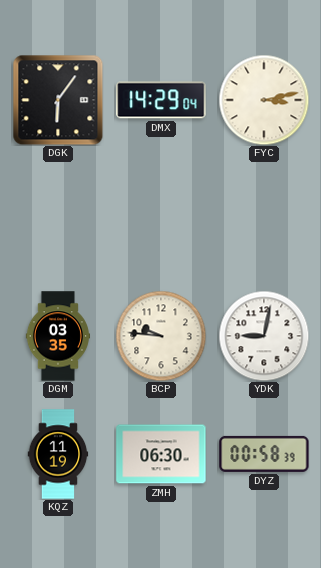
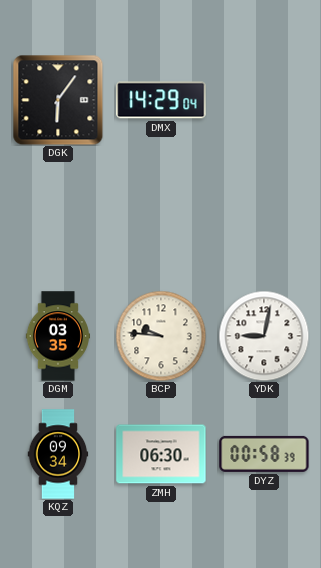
FYC: 3:13 -> none (264, 100)
KQZ: 11:19 -> 09:34 (58, 454)
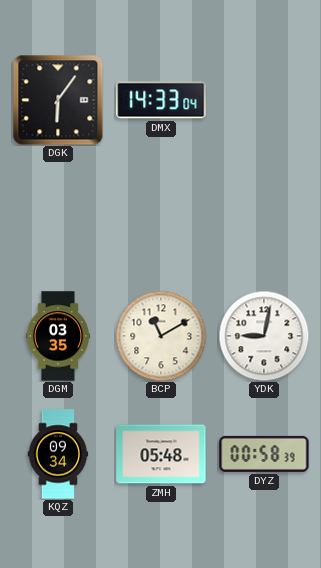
DMX: 14:29 -> 14:33 (161, 100)
BCP: 9:46 -> 11:10 (161, 336)
ZMH: 06:30 -> 05:48 (161, 454)
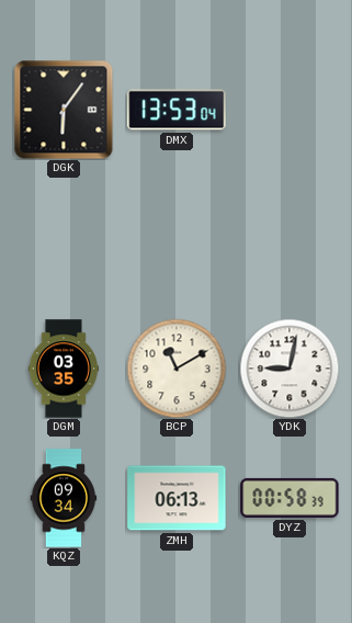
DMX: 14:33 -> 13:53 (177, 110)
ZMH: 05:48 -> 06:13 (177, 498)
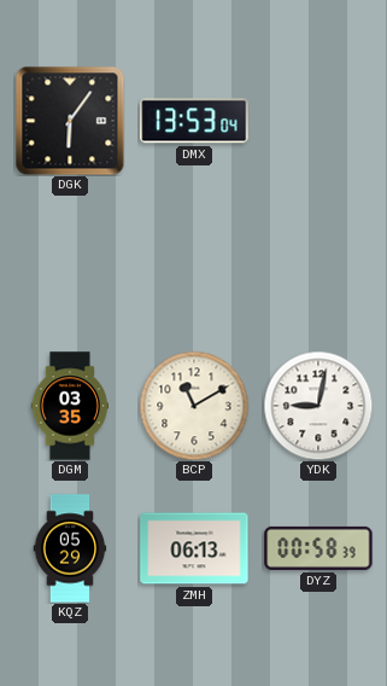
KQZ: 09:34 -> 05:29 (70, 548)
